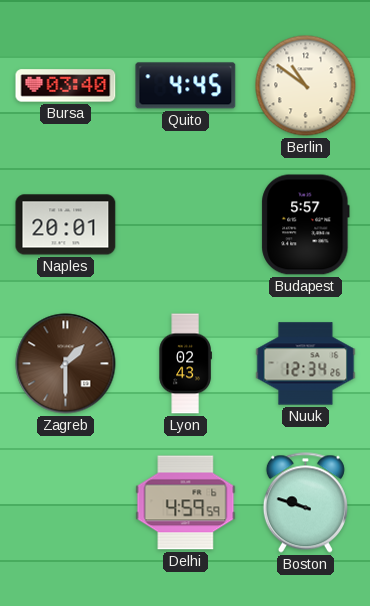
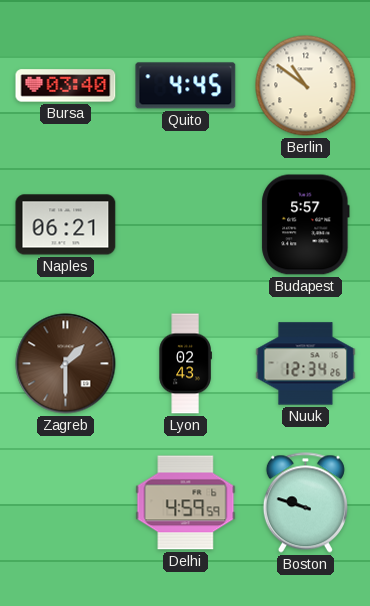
Naples: 20:01 -> 06:21 (66, 225)
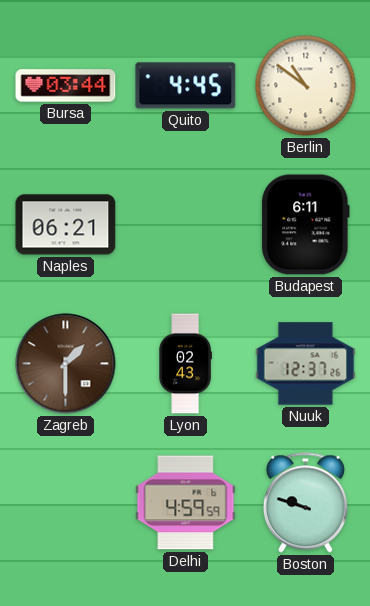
Bursa: 03:40 -> 03:44 (66, 86)
Budapest: 5:57 -> 6:11 (306, 225)
Nuuk: 12:34 -> 12:37 (306, 364)
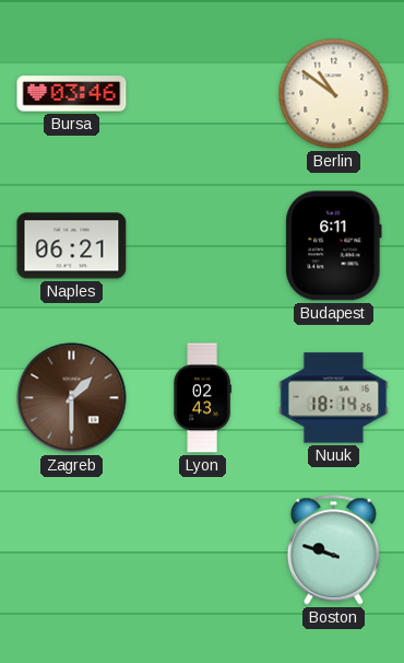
Bursa: 03:44 -> 03:46 (72, 94)
Quito: 4:45 -> none (186, 86)
Nuuk: 12:37 -> 18:14 (334, 398)
Delhi: 4:59 -> none (186, 503)
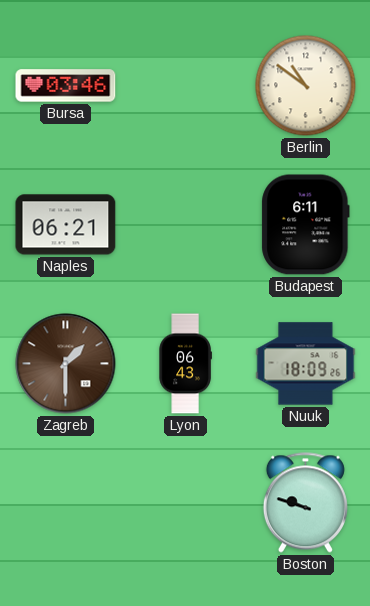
Lyon: 02:43 -> 06:43 (185, 364)
Nuuk: 18:14 -> 18:09 (306, 364)
